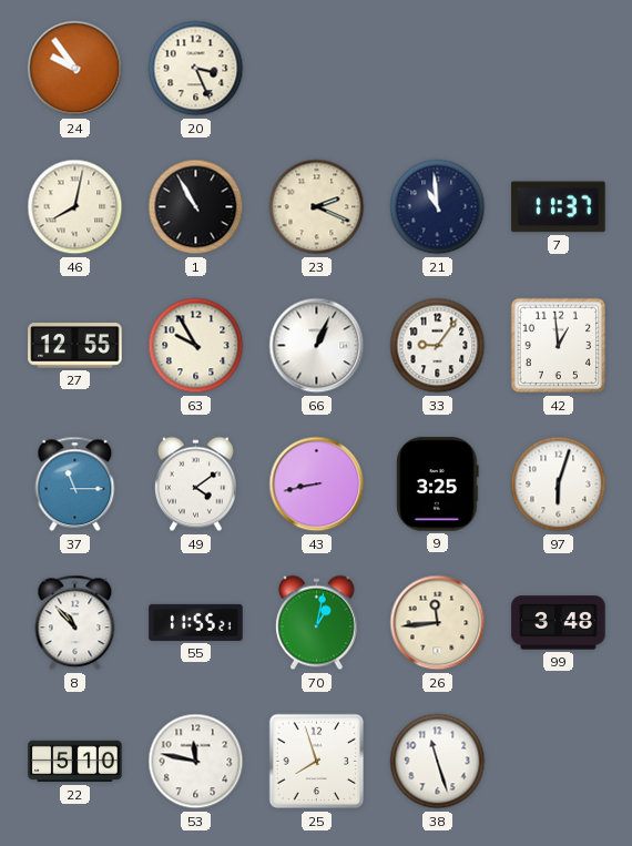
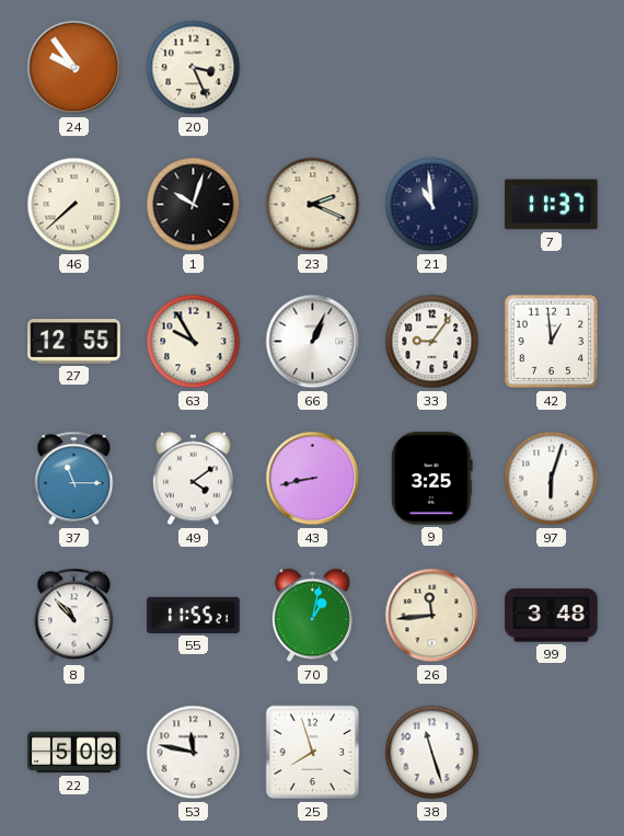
46: 8:02 -> 7:38 (74, 205)
1: 10:55 -> 10:03 (194, 205)
22: 5:10 -> 5:09 (74, 753)
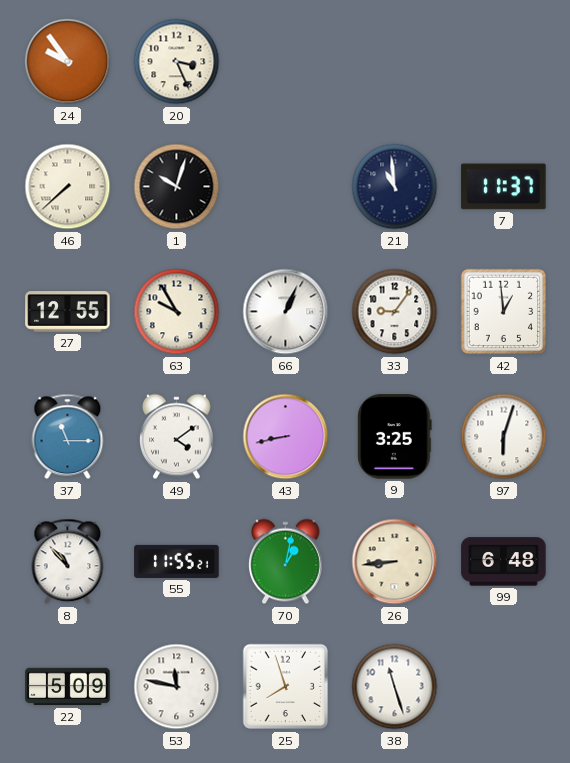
23: 2:19 -> none (313, 205)
26: 11:44 -> 8:44 (395, 562)
99: 3:48 -> 6:48 (504, 562)
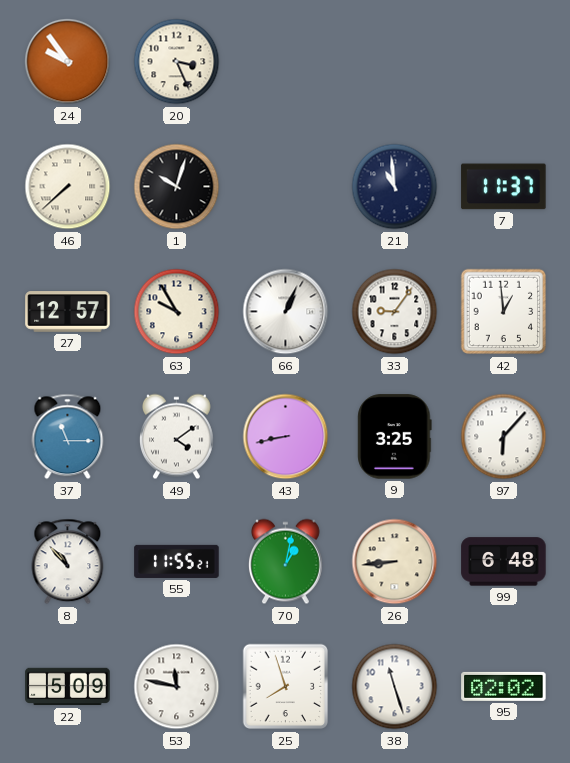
27: 12:55 -> 12:57 (68, 312)
97: 6:03 -> 6:07 (504, 437)
95: none -> 02:02 (504, 686)
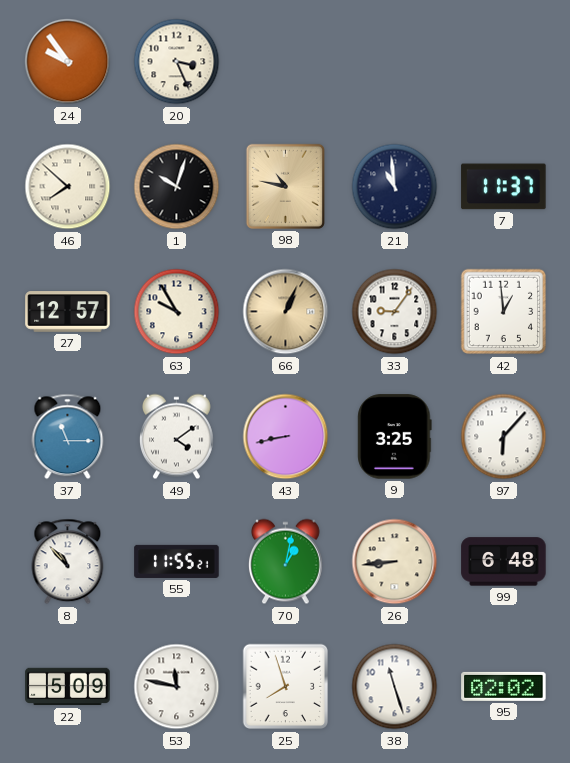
46: 7:38 -> 7:52 (68, 187)
98: none -> 10:47 (285, 186)
66 dial: white -> champagne (286, 312)
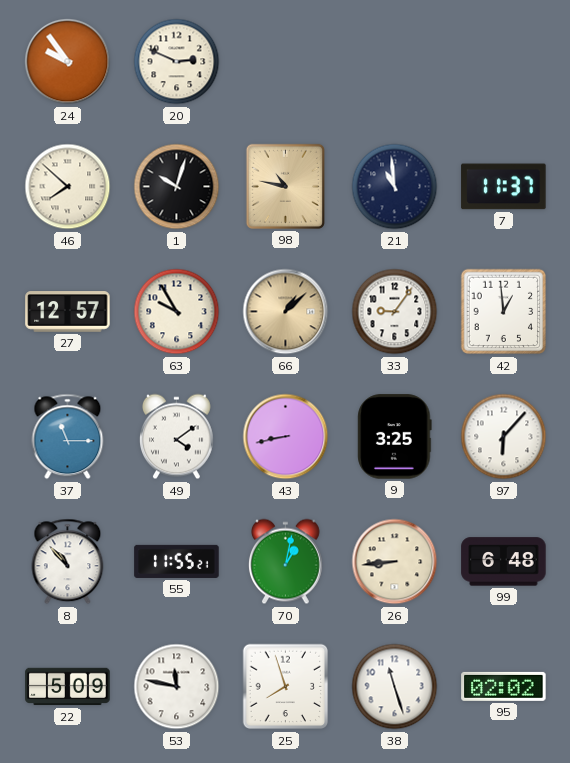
20: 3:26 -> 2:49 (177, 62)
66: 1:04 -> 1:08 (286, 312)
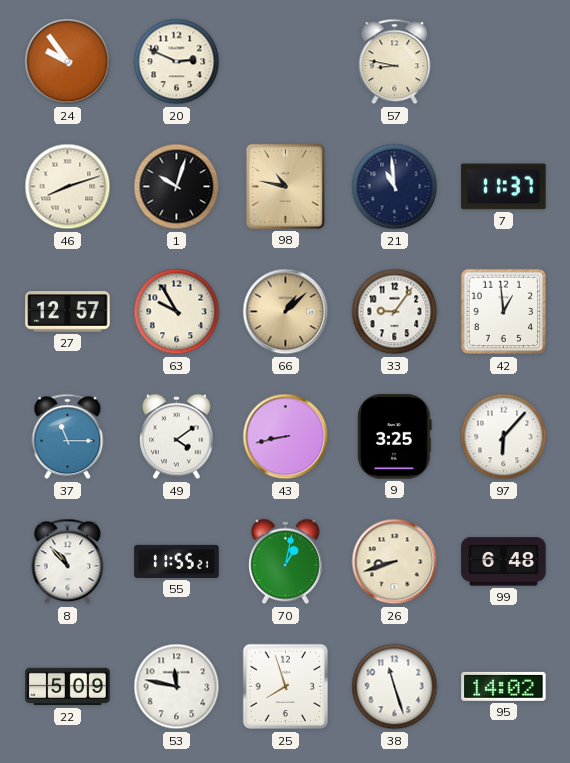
57: none -> 8:47 (395, 62)
46: 7:52 -> 8:12 (68, 187)
26: 8:44 -> 8:42 (395, 562)
95: 02:02 -> 14:02 (504, 686)
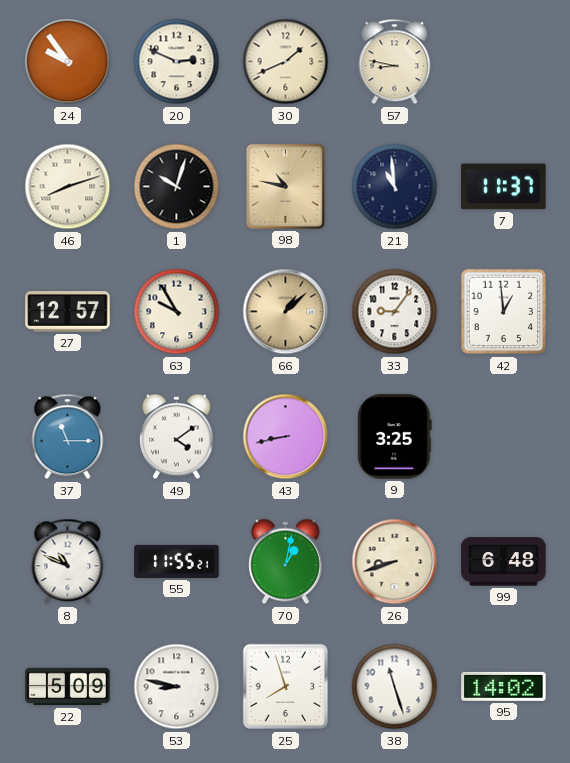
30: none -> 1:41 (286, 62)
97: 6:07 -> none (504, 437)
8: 10:53 -> 10:49 (68, 562)
53: 11:47 -> 8:47 (177, 687)
